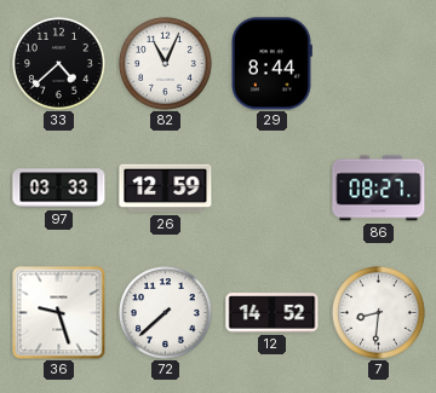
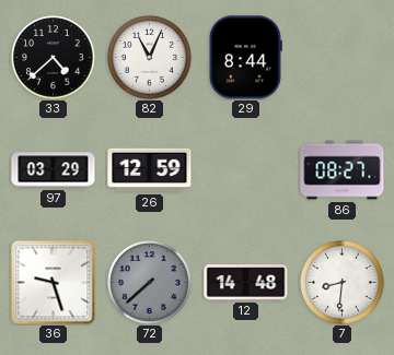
97: 03:33 -> 03:29 (54, 170)
72 dial: white -> grey (150, 283)
12: 14:52 -> 14:48 (246, 283)
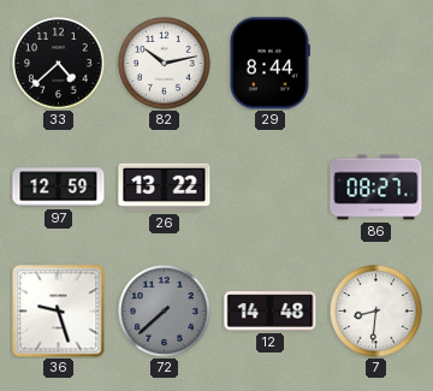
82: 11:04 -> 10:13 (165, 64)
97: 03:29 -> 12:59 (59, 188)
26: 12:59 -> 13:22 (165, 188)
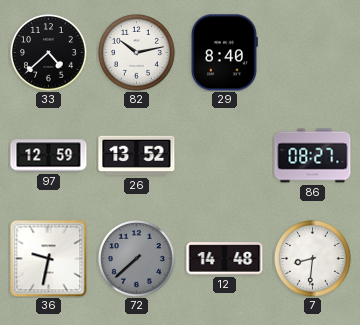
29: 8:44 -> 8:40 (225, 53)
26: 13:22 -> 13:52 (137, 156)
36: 9:27 -> 9:32 (49, 259)
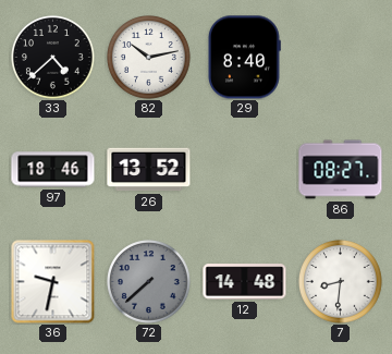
97: 12:59 -> 18:46 (53, 170)
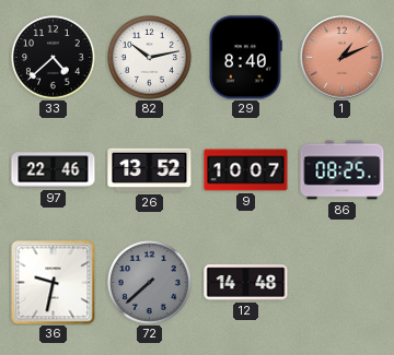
1: none -> 1:11 (343, 58)
97: 18:46 -> 22:46 (54, 170)
9: none -> 10:07 (246, 170)
86: 08:27 -> 08:25 (343, 170)
7: 8:31 -> none (341, 282)
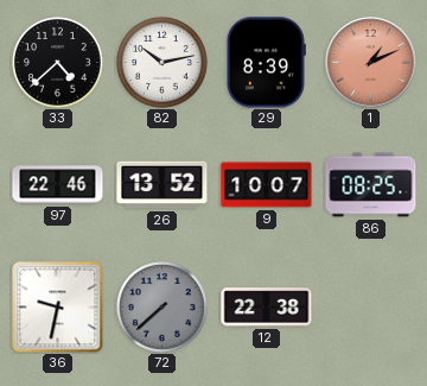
29: 8:40 -> 8:39 (267, 63)
12: 14:48 -> 22:38 (267, 308)
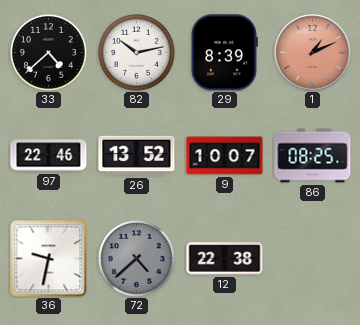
72: 7:38 -> 4:38 (137, 259)
